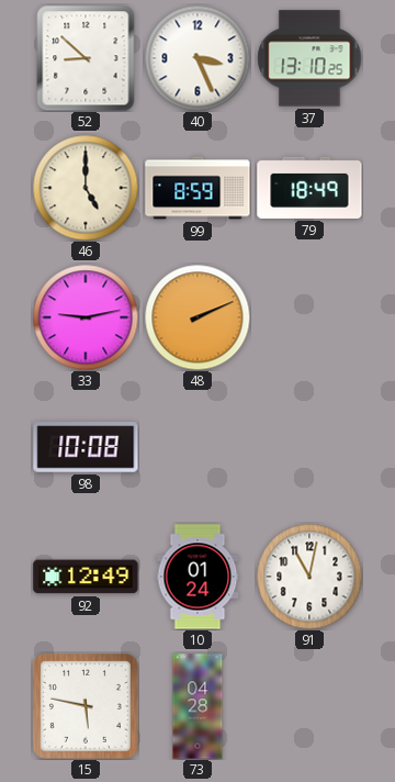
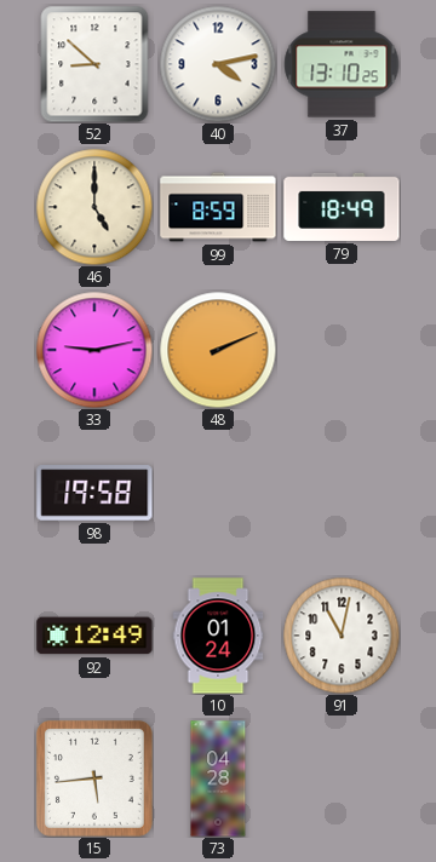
40: 3:26 -> 4:13 (218, 64)
98: 10:08 -> 19:58 (94, 493)
15: 5:47 -> 5:44 (94, 778)
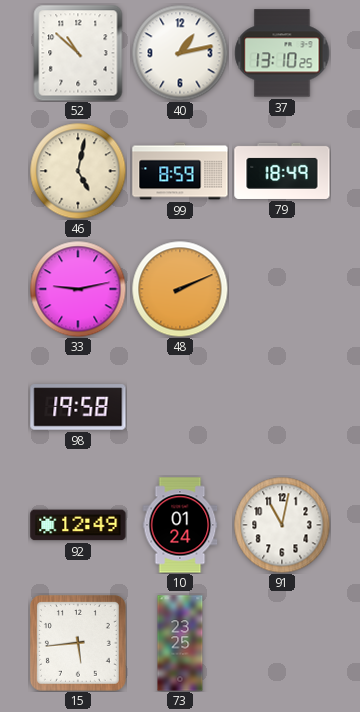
52: 8:52 -> 10:52 (78, 53)
40: 4:13 -> 1:13 (180, 53)
46: 5:00 -> 5:02 (78, 171)
73: 04:28 -> 23:25 (180, 643)
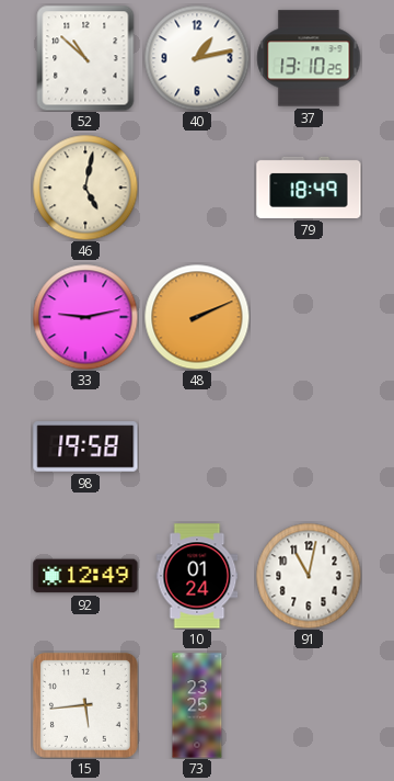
99: 8:59 -> none (180, 171)
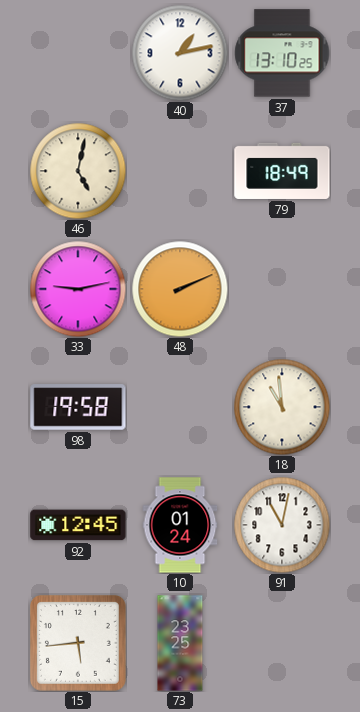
52: 10:52 -> none (85, 58)
18: none -> 10:59 (282, 407)
92: 12:49 -> 12:45 (78, 525)
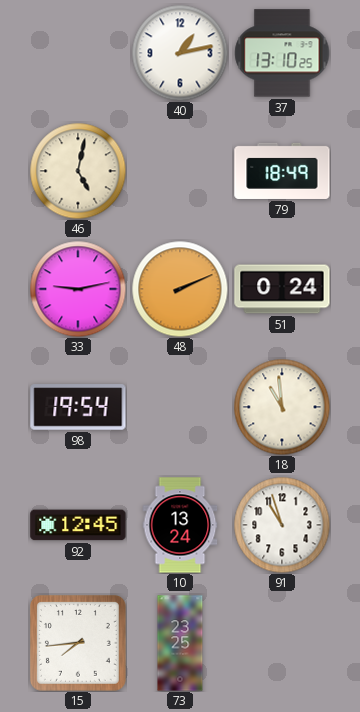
51: none -> 0:24 (282, 289)
98: 19:58 -> 19:54 (78, 407)
10: 01:24 -> 13:24 (180, 525)
91: 11:02 -> 10:57 (282, 525)
15: 5:44 -> 7:44 (78, 643)
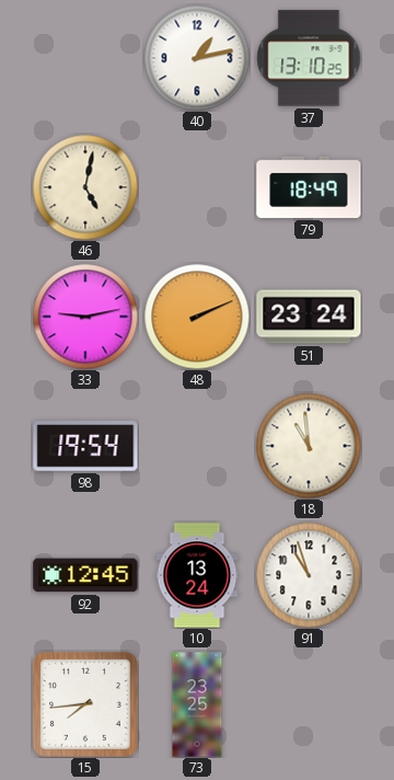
51: 0:24 -> 23:24 (309, 317)
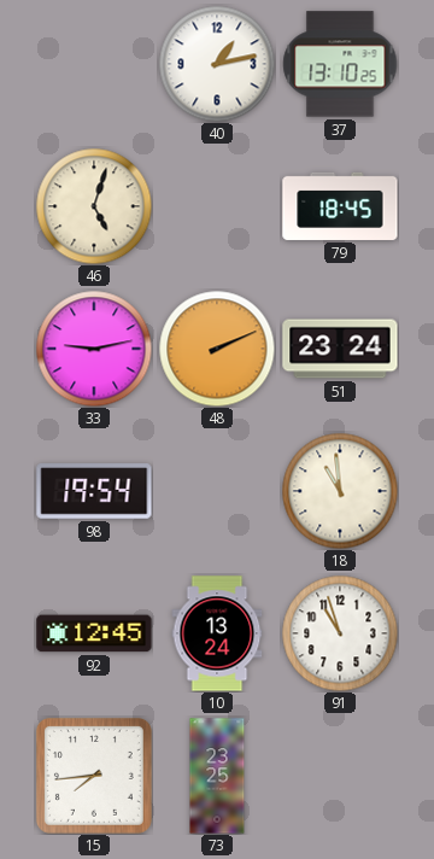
46: 5:02 -> 5:03 (94, 206)
79: 18:49 -> 18:45 (340, 206)
